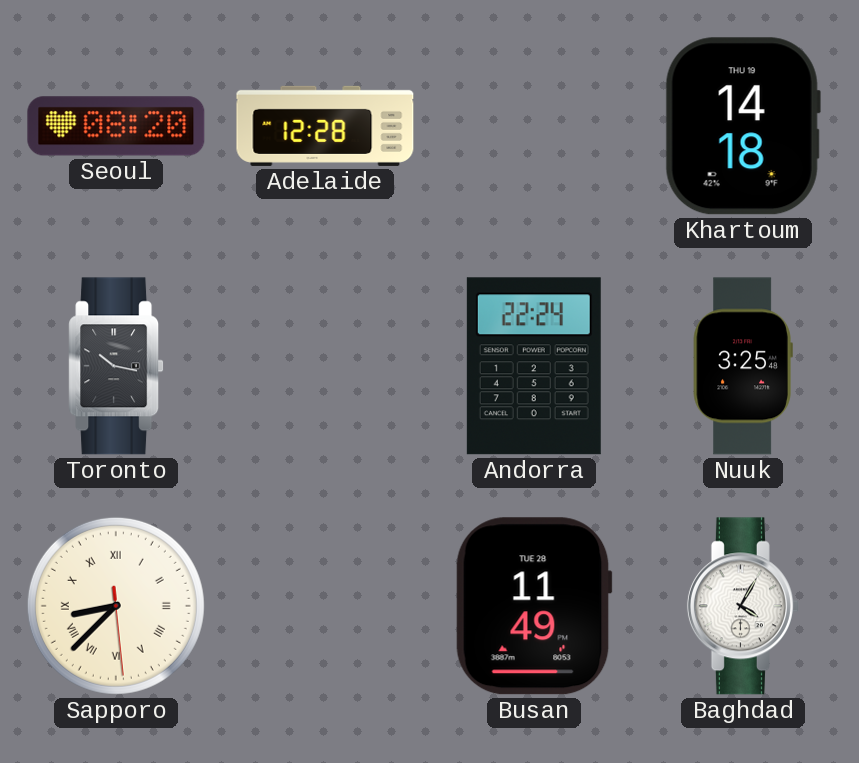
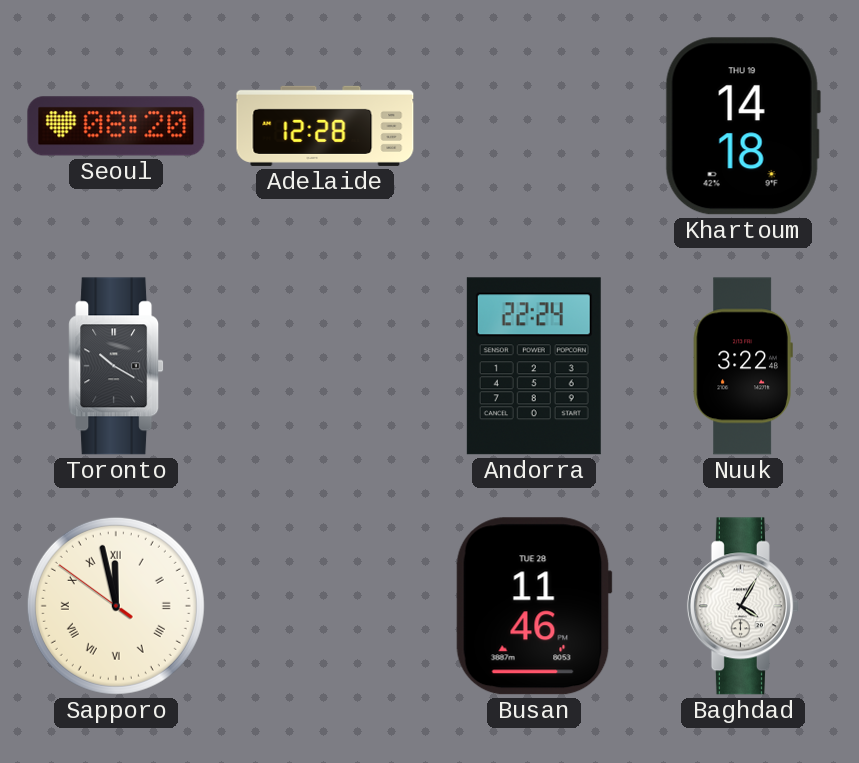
Toronto: 10:17 -> 10:20 (116, 366)
Nuuk: 3:25 -> 3:22 (743, 366)
Sapporo: 8:37 -> 11:57 (116, 606)
Busan: 11:49 -> 11:46 (534, 606)
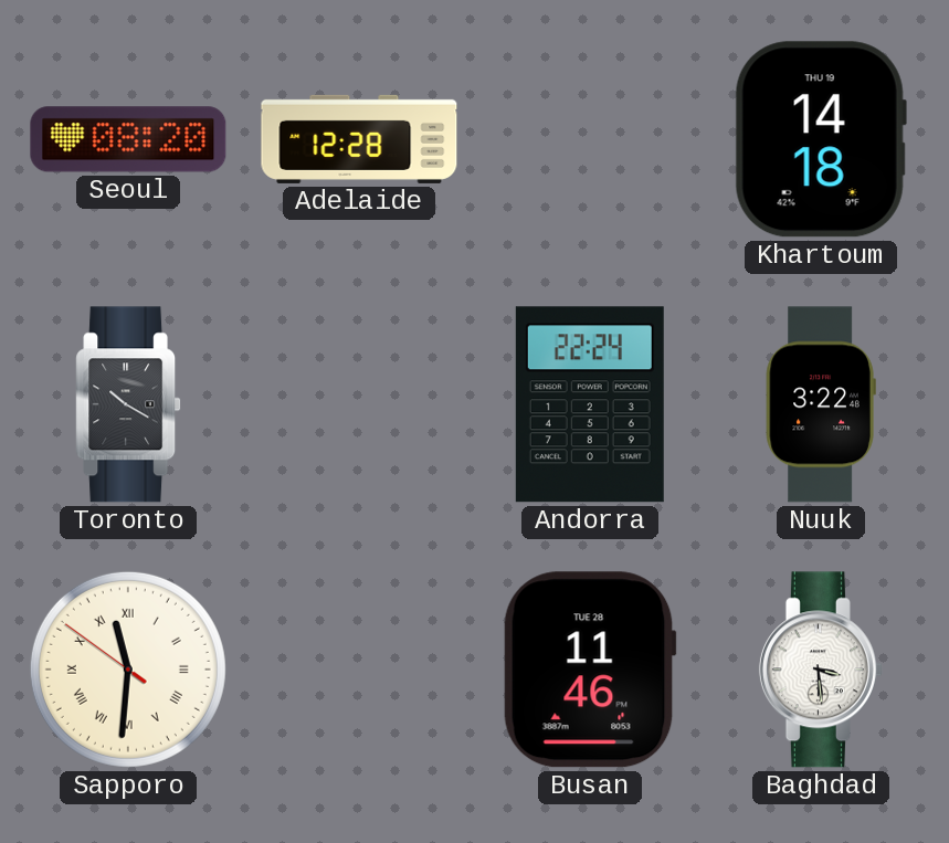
Sapporo: 11:57 -> 11:30 (128, 670)
Baghdad: 4:05 -> 3:29 (821, 670)
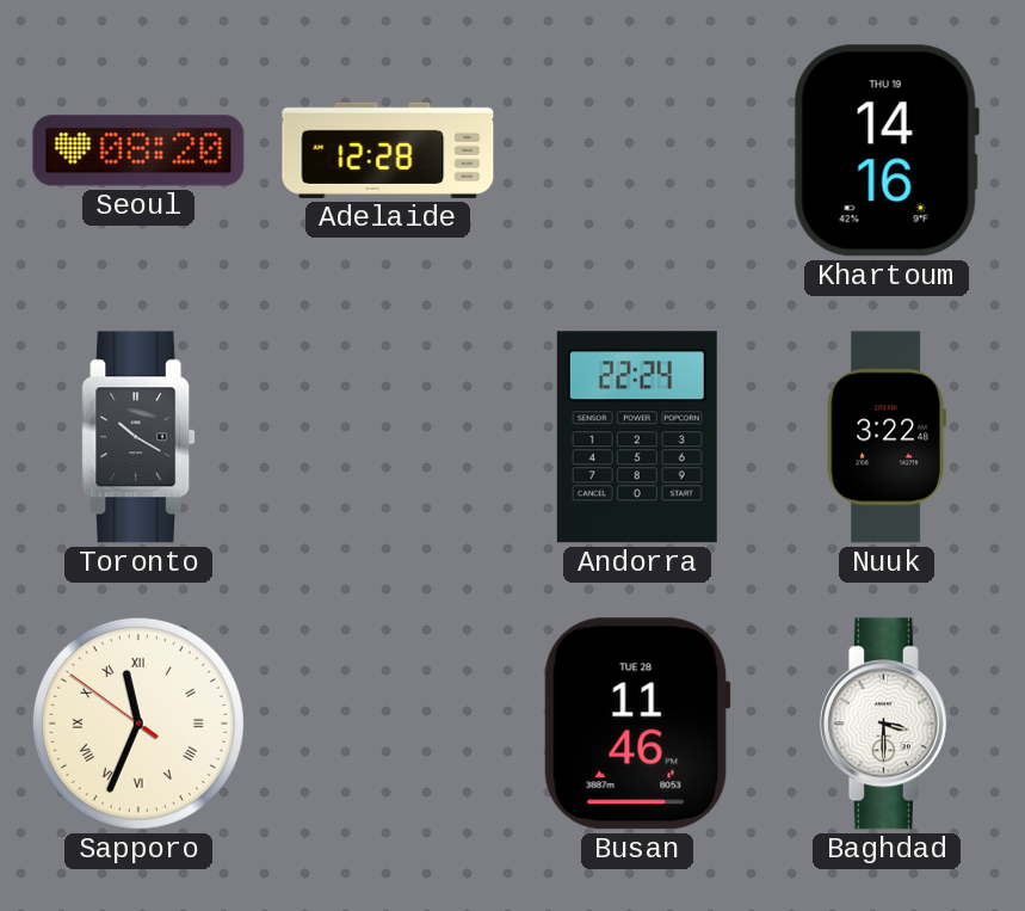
Khartoum: 14:18 -> 14:16 (887, 150)
Sapporo: 11:30 -> 11:33 (138, 724)
Baghdad: 3:29 -> 3:30 (887, 724)
